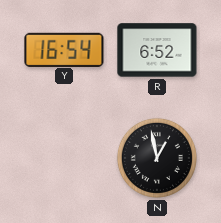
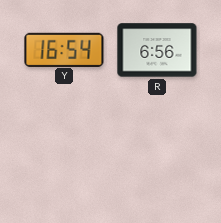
R: 6:52 -> 6:56 (157, 50)
N: 12:58 -> none (157, 158)
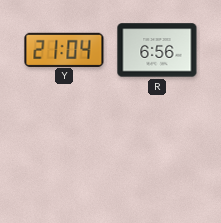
Y: 16:54 -> 21:04 (64, 49)
